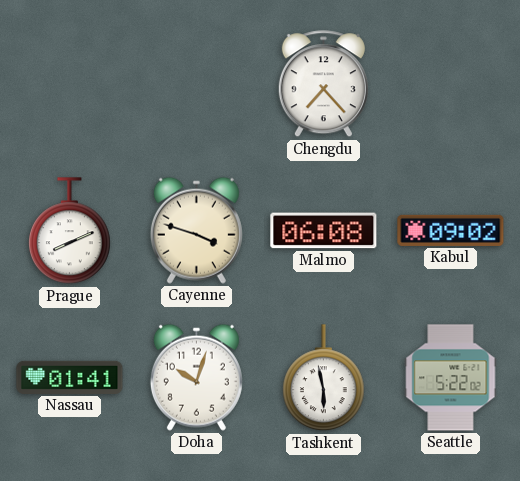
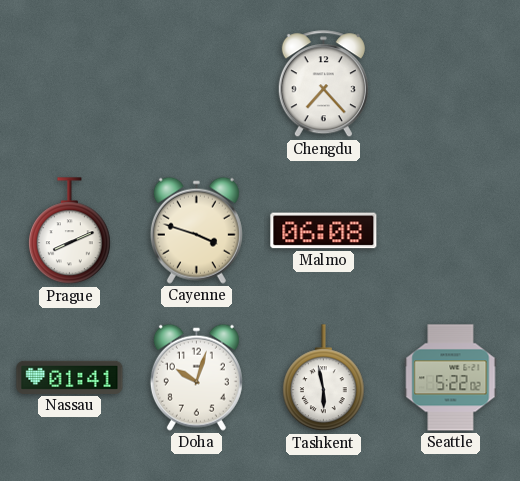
Kabul: 09:02 -> none (451, 230)
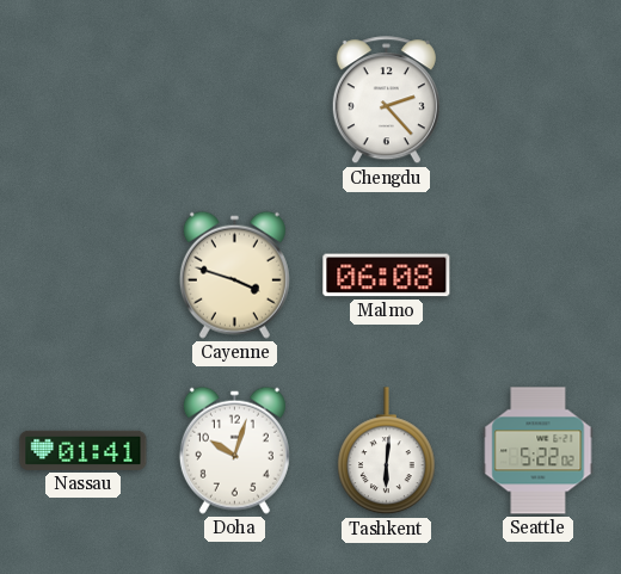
Chengdu: 7:23 -> 2:23 (386, 100)
Prague: 8:11 -> none (70, 231)
Tashkent: 5:58 -> 6:01 (387, 451)
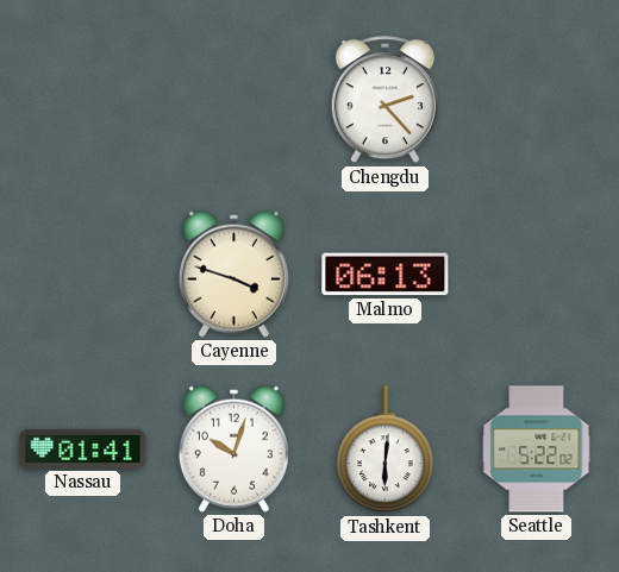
Malmo: 06:08 -> 06:13 (386, 275)
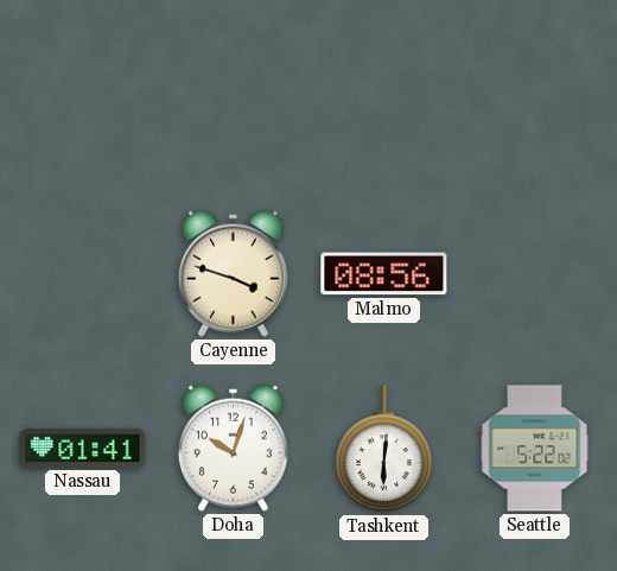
Chengdu: 2:23 -> none (384, 100)
Malmo: 06:13 -> 08:56 (384, 274)
